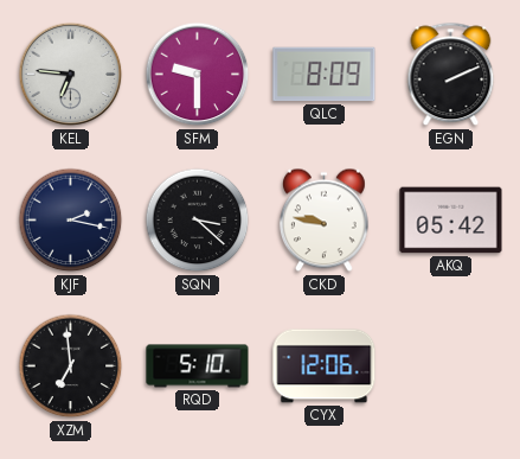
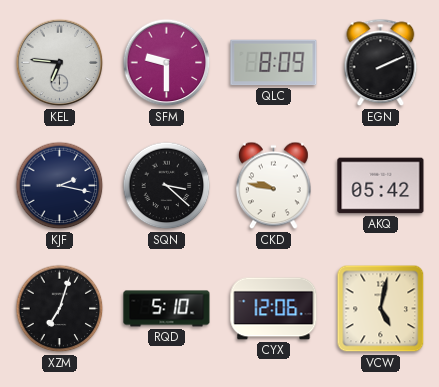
XZM: 6:59 -> 7:03 (60, 309)
VCW: none -> 5:02 (381, 309)
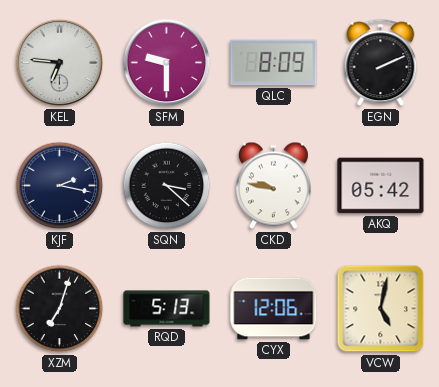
RQD: 5:10 -> 5:13 (167, 309)
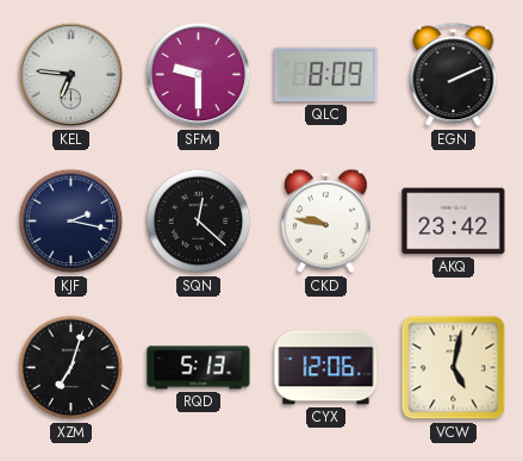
SQN: 3:22 -> 12:22 (199, 222)
AKQ: 05:42 -> 23:42 (454, 222)
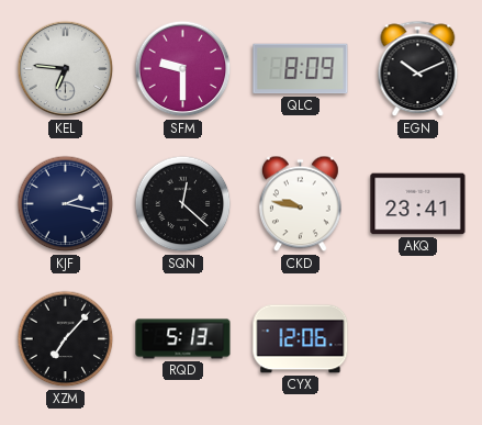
EGN: 2:11 -> 10:11 (418, 69)
AKQ: 23:42 -> 23:41 (418, 204)
XZM: 7:03 -> 7:07 (66, 339)
VCW: 5:02 -> none (454, 368)
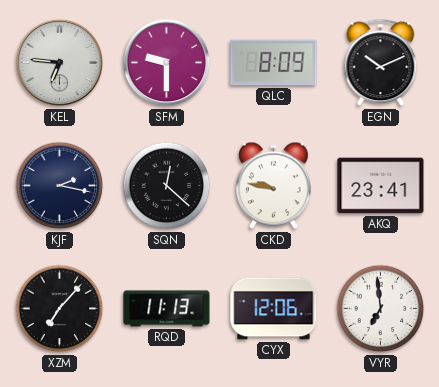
RQD: 5:13 -> 11:13 (167, 309)
VYR: none -> 6:59 (381, 309)
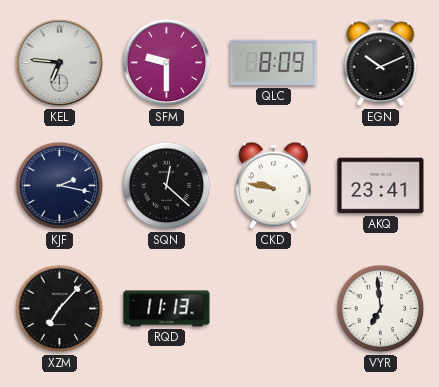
CYX: 12:06 -> none (274, 309)
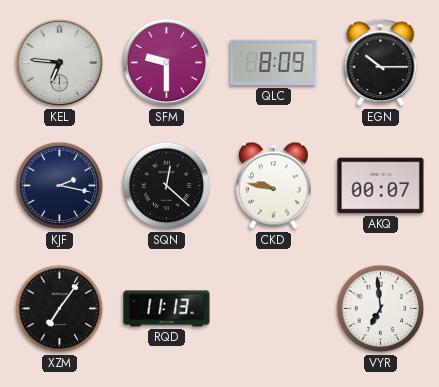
EGN: 10:11 -> 10:15 (381, 63)
AKQ: 23:41 -> 00:07 (381, 186)
XZM: 7:07 -> 7:06 (60, 309)
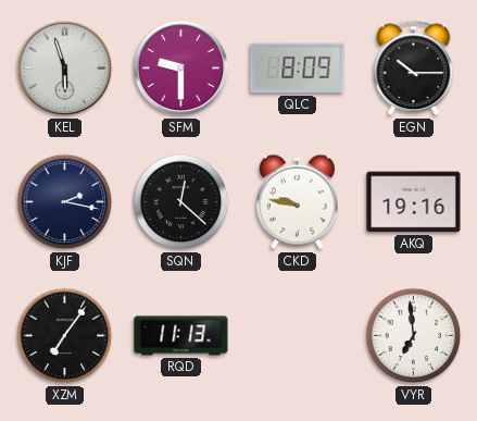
KEL: 6:46 -> 5:57 (65, 69)
AKQ: 00:07 -> 19:16 (414, 202)
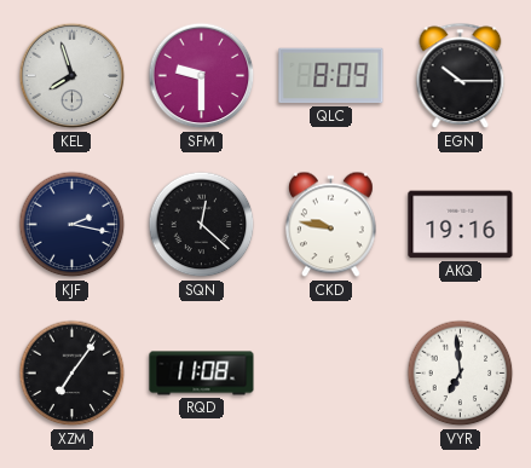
KEL: 5:57 -> 7:57 (73, 76)
RQD: 11:13 -> 11:08 (202, 374)
